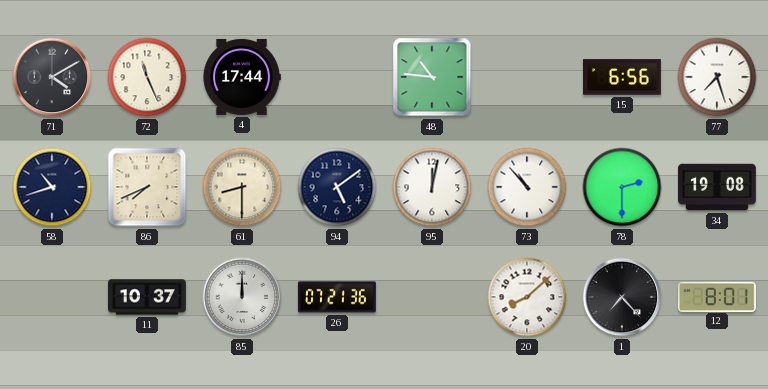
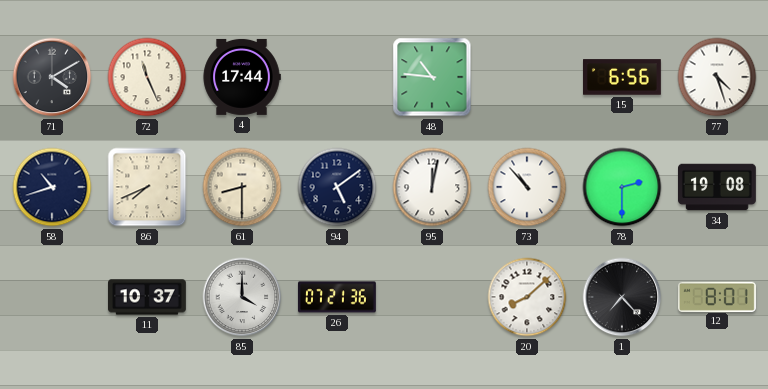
77: 7:27 -> 4:27 (717, 77)
85: 12:00 -> 4:00 (242, 297)
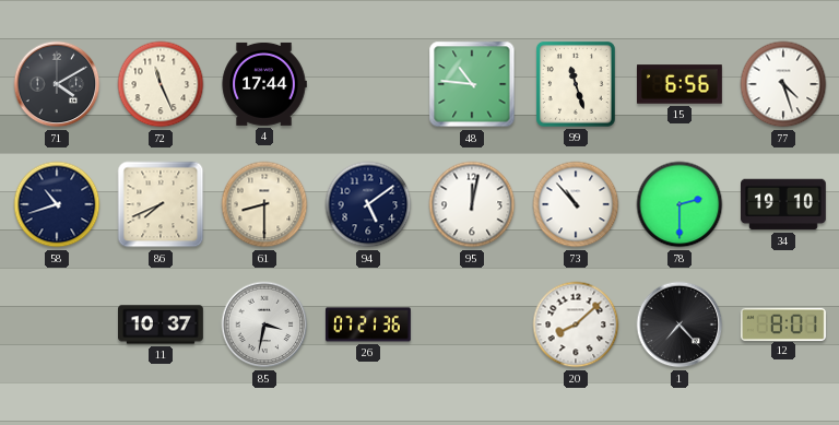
99: none -> 11:27 (576, 84)
34: 19:08 -> 19:10 (784, 204)
85: 4:00 -> 3:32 (264, 324)
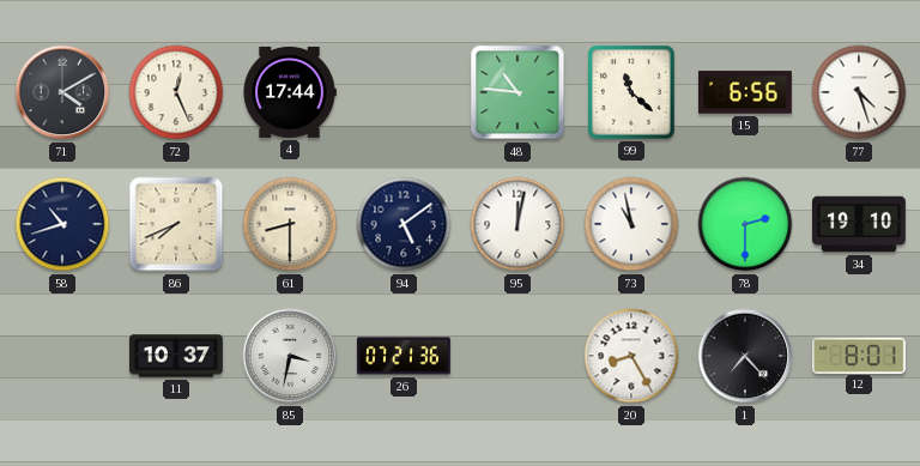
72: 11:26 -> 12:26 (176, 92)
99: 11:27 -> 11:22 (631, 92)
73: 10:53 -> 10:58 (631, 224)
20: 8:08 -> 8:25 (631, 356)
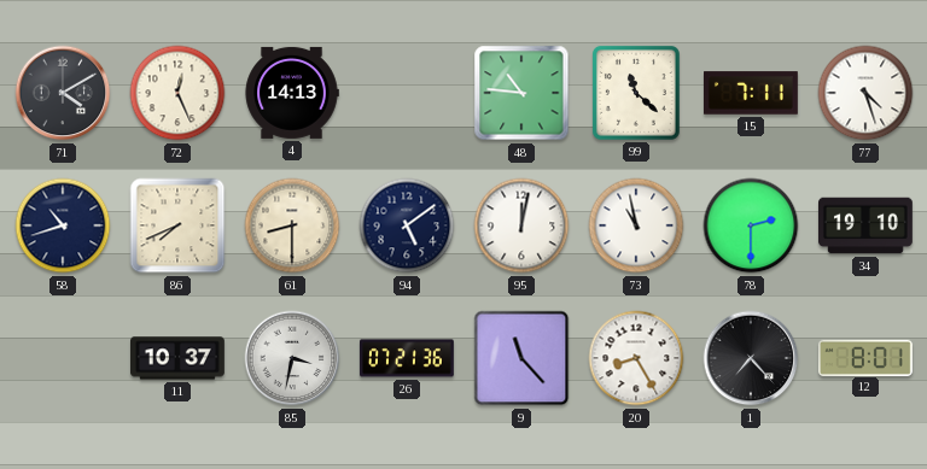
4: 17:44 -> 14:13 (292, 93)
15: 6:56 -> 7:11 (752, 93)
9: none -> 11:23 (521, 358)
